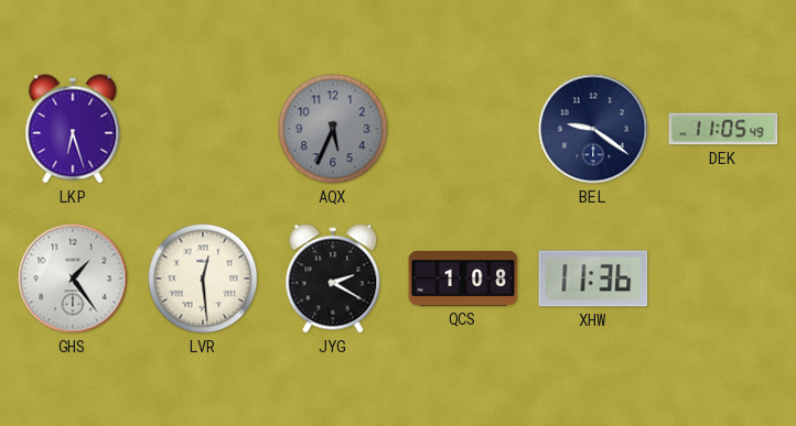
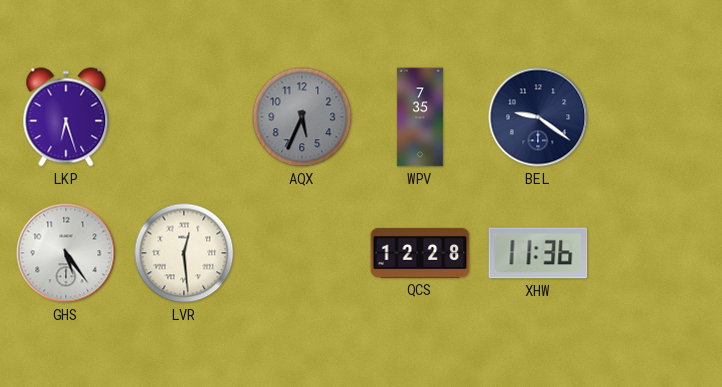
WPV: none -> 7:35 (420, 117)
DEK: 11:05 -> none (723, 129)
GHS: 1:24 -> 5:24 (66, 253)
JYG: 2:20 -> none (333, 278)
QCS: 1:08 -> 12:28 (420, 253)
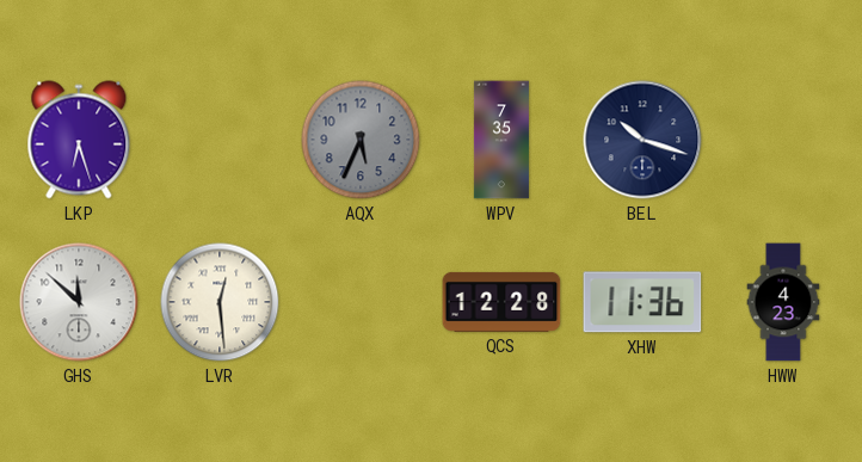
BEL: 9:21 -> 10:18 (642, 140)
GHS: 5:24 -> 11:52 (79, 302)
HWW: none -> 4:23 (783, 302)
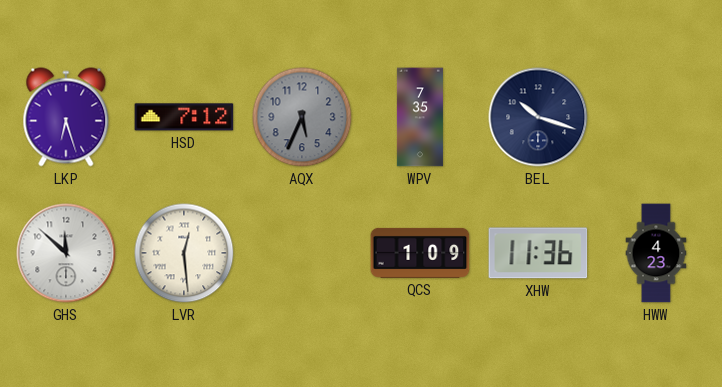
HSD: none -> 7:12 (184, 117)
QCS: 12:28 -> 1:09 (420, 253)
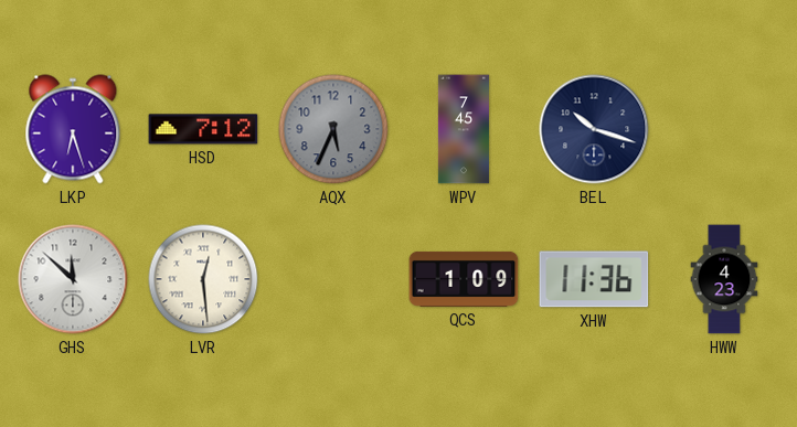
WPV: 7:35 -> 7:45 (464, 129)
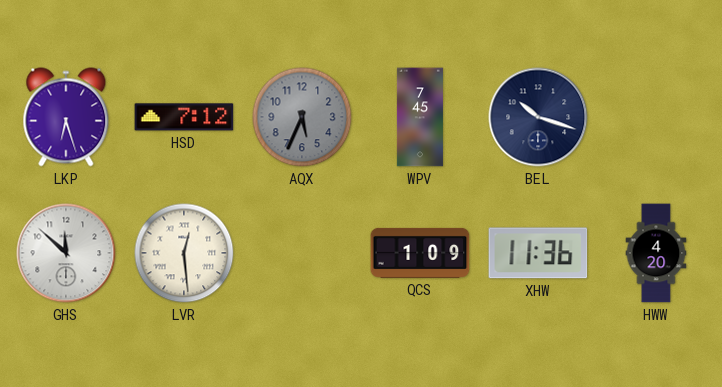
HWW: 4:23 -> 4:20 (656, 253)
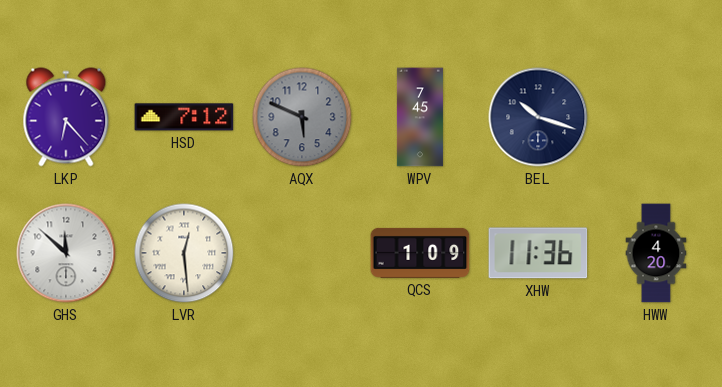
LKP: 6:27 -> 6:23 (66, 117)
AQX: 5:34 -> 5:49 (302, 117)
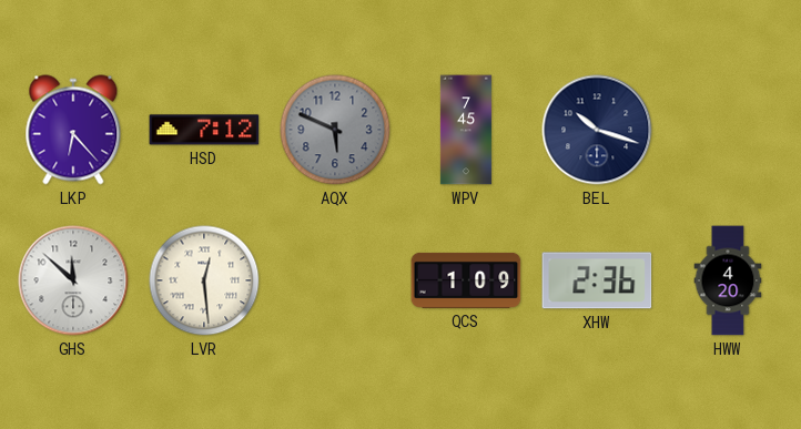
XHW: 11:36 -> 2:36 (597, 280)
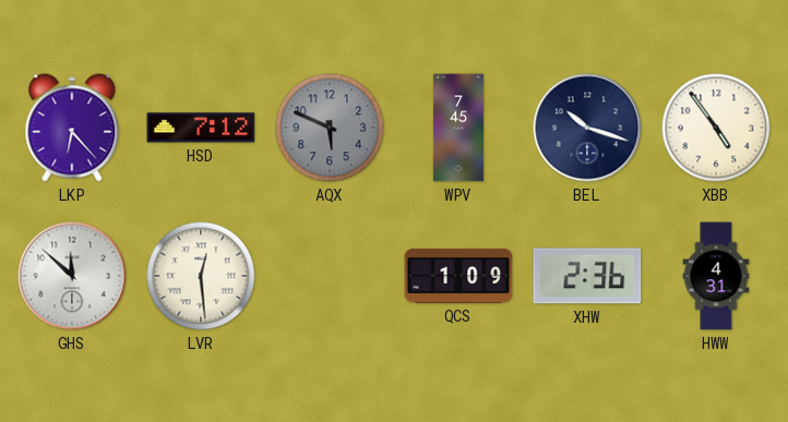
XBB: none -> 4:54 (716, 128)
HWW: 4:20 -> 4:31 (716, 276)
